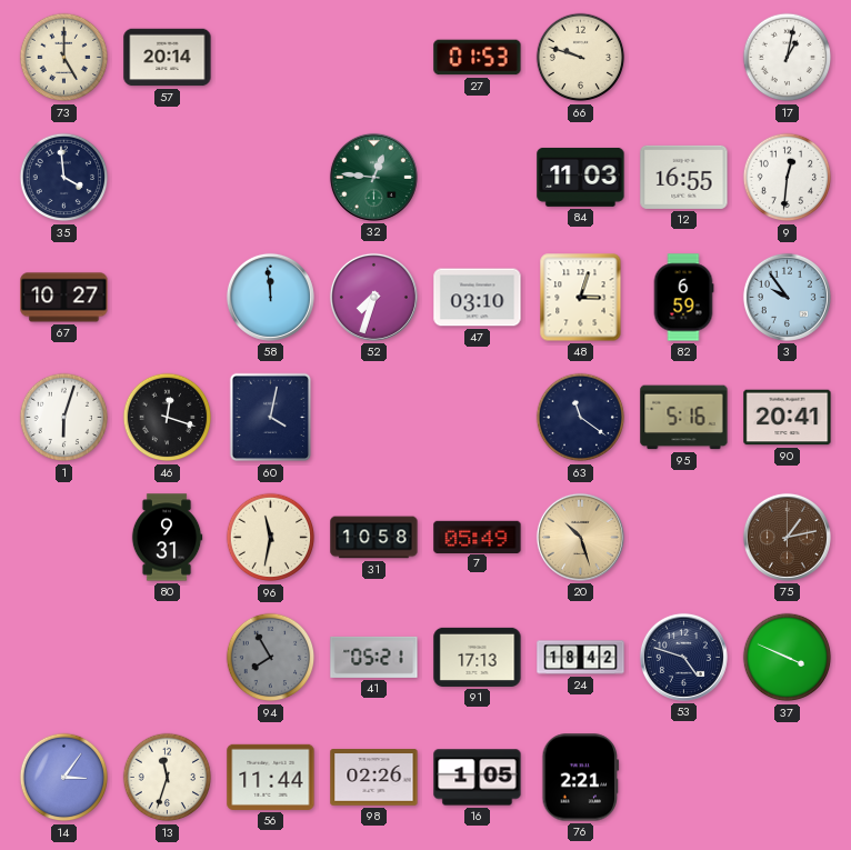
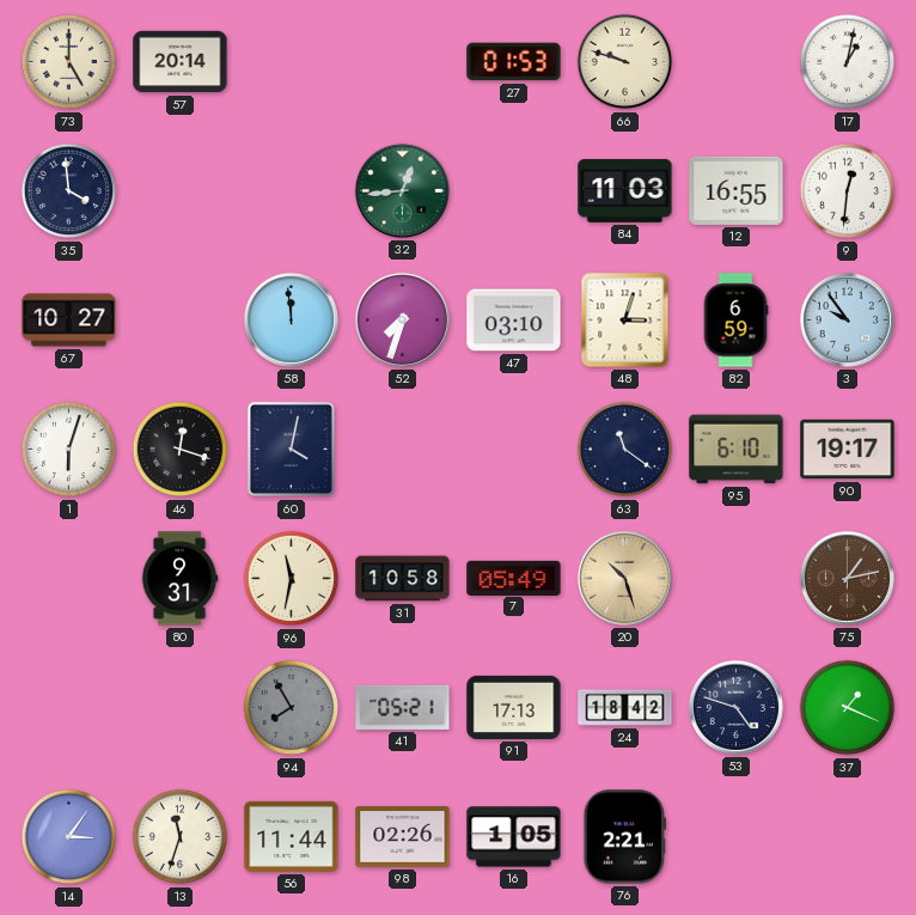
32: 12:46 -> 12:44 (402, 190)
95: 5:16 -> 6:10 (737, 450)
90: 20:41 -> 19:17 (848, 450)
37: 3:49 -> 1:19 (848, 708)
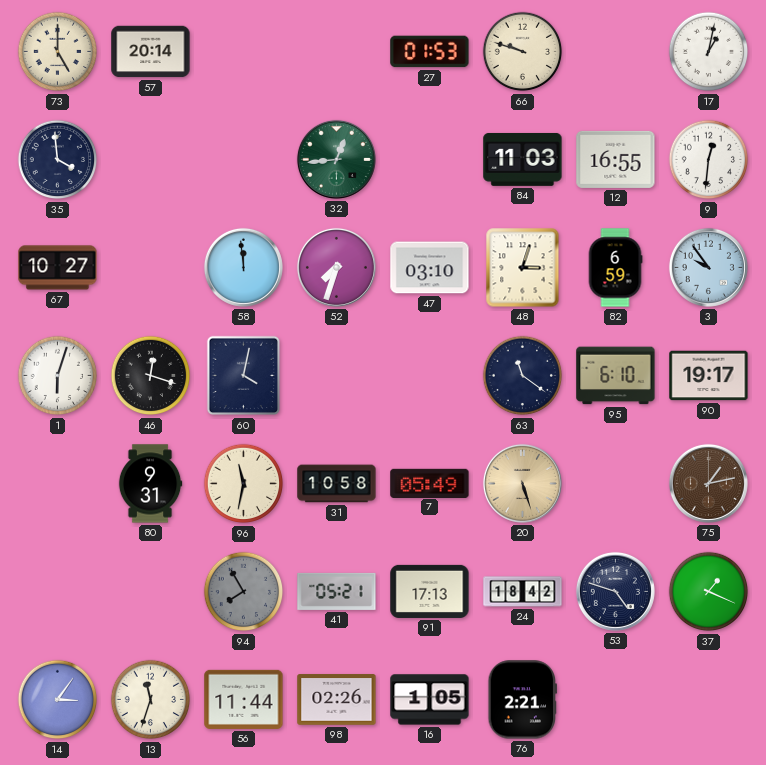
20: 10:27 -> 5:27 (522, 483)
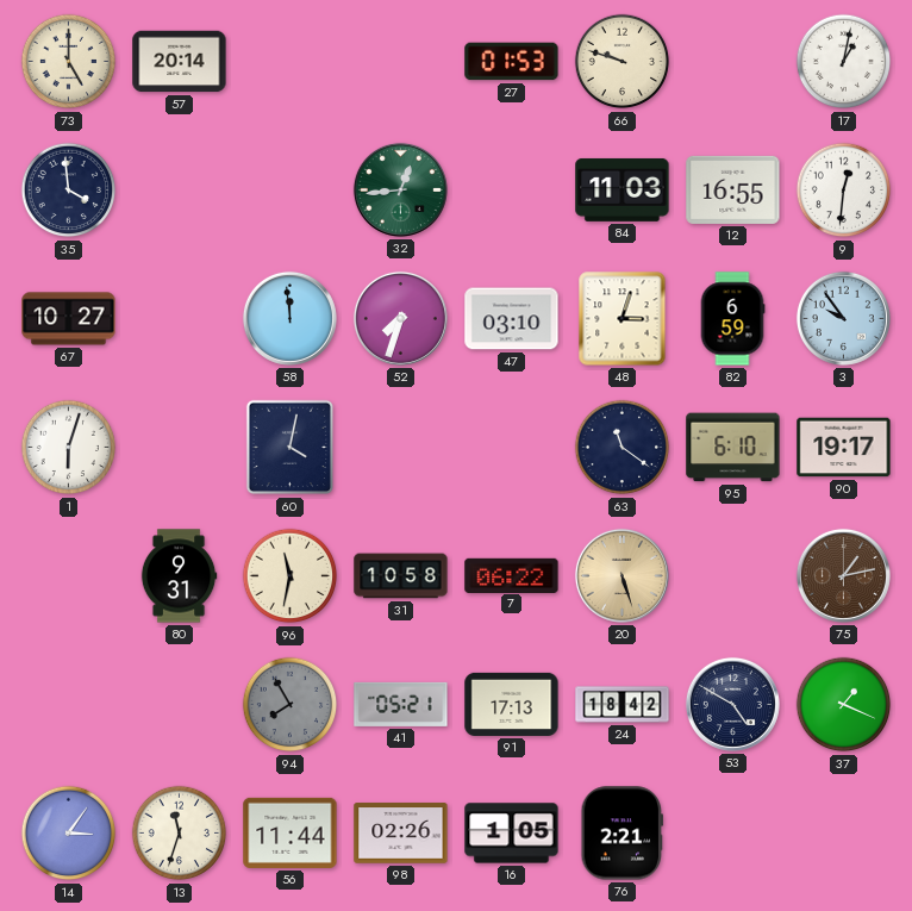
46: 12:18 -> none (151, 376)
7: 05:49 -> 06:22 (512, 575)
53: 4:48 -> 4:50 (732, 704)
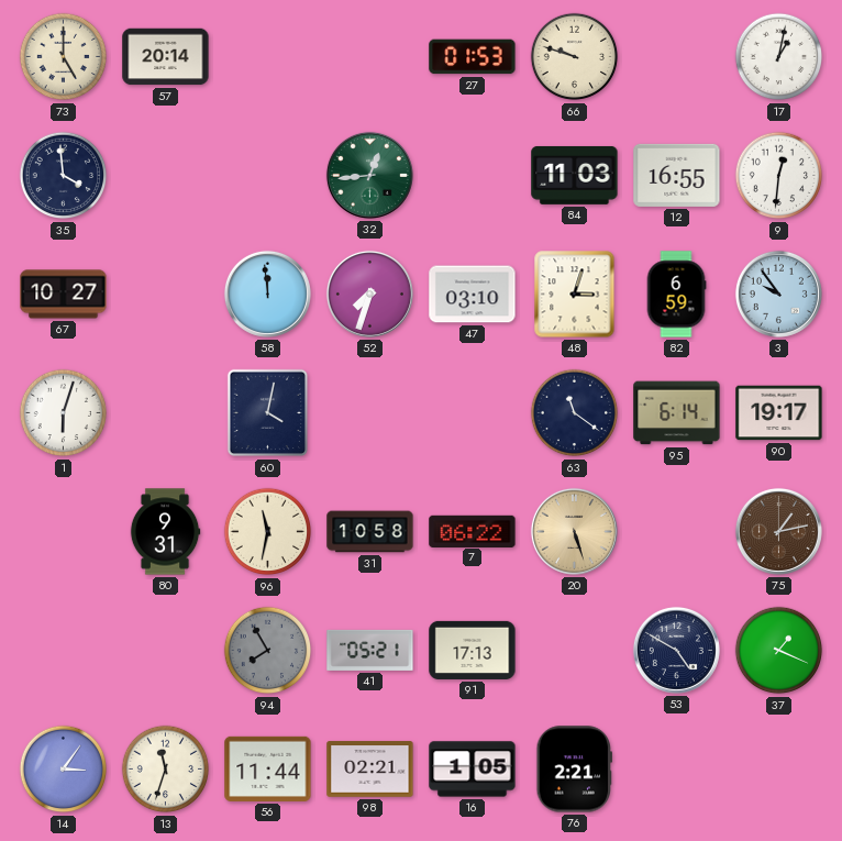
95: 6:10 -> 6:14 (677, 413)
24: 18:42 -> none (623, 705)
98: 02:26 -> 02:21 (370, 770)
